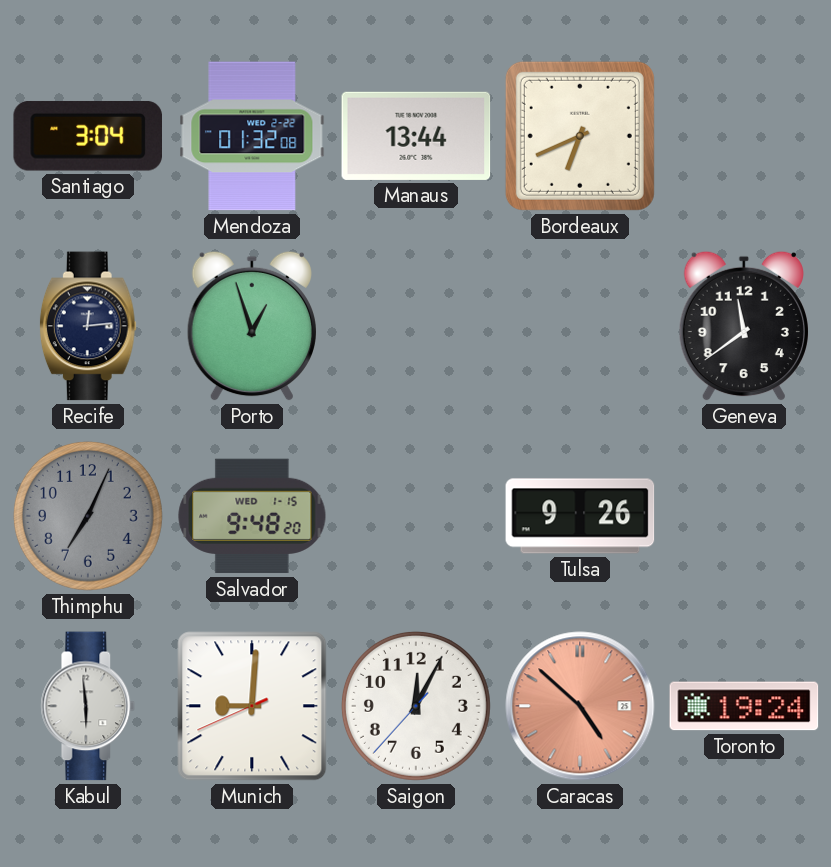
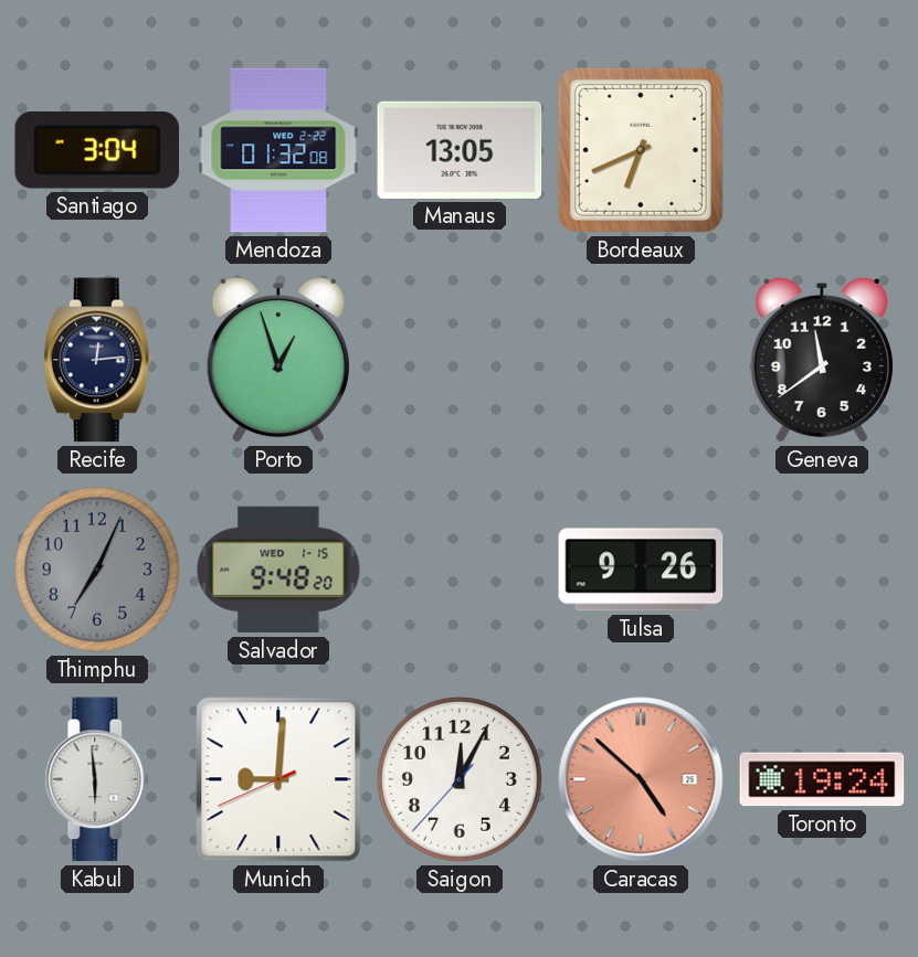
Manaus: 13:44 -> 13:05 (460, 150)
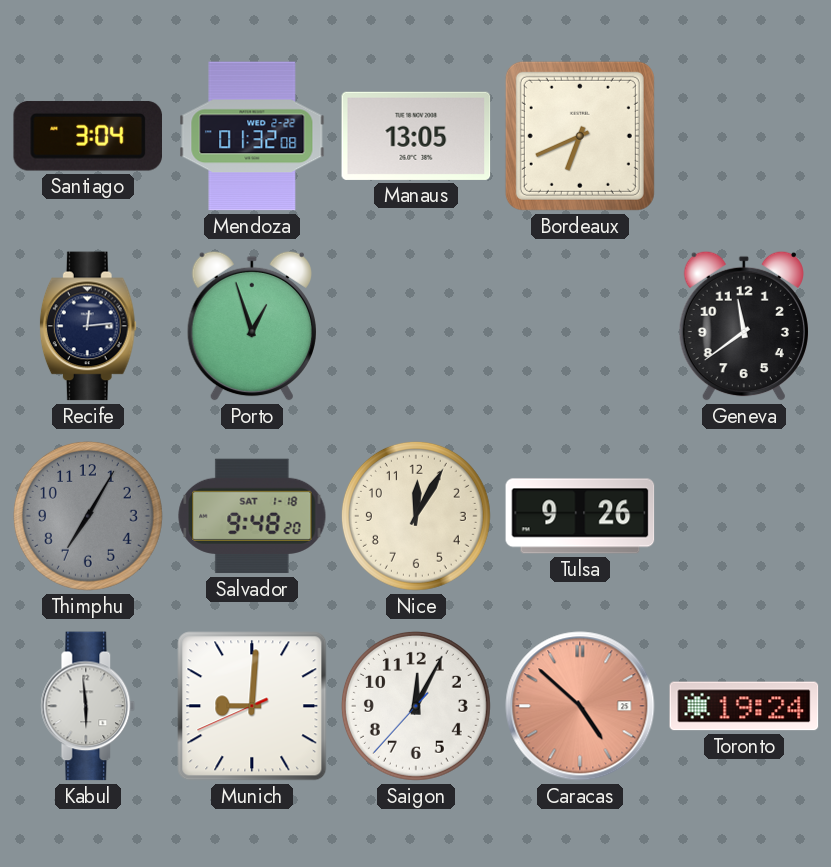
Thimphu: 7:04 -> 7:05 (88, 516)
Salvador date: WED 1-15 -> SAT 1-18 (252, 516)
Nice: none -> 12:05 (416, 516)
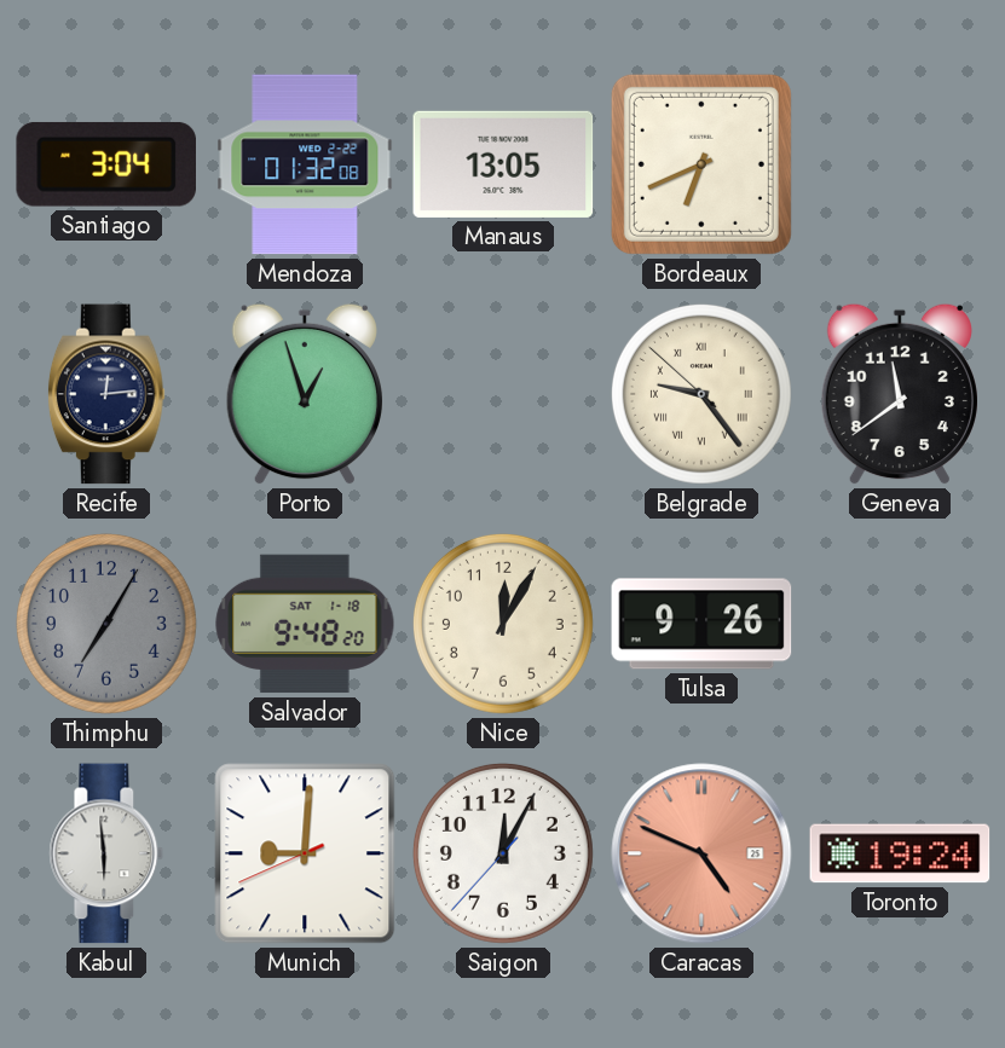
Belgrade: none -> 9:23 (701, 394)
Caracas: 4:52 -> 4:49 (701, 853)
